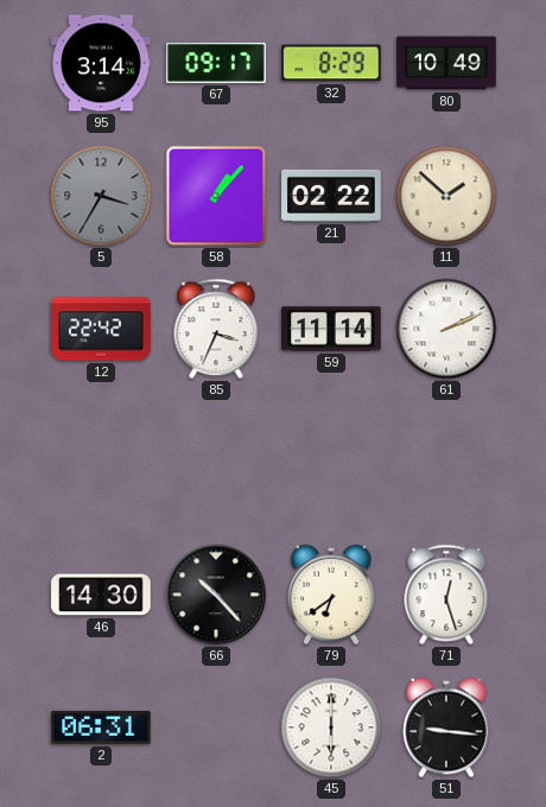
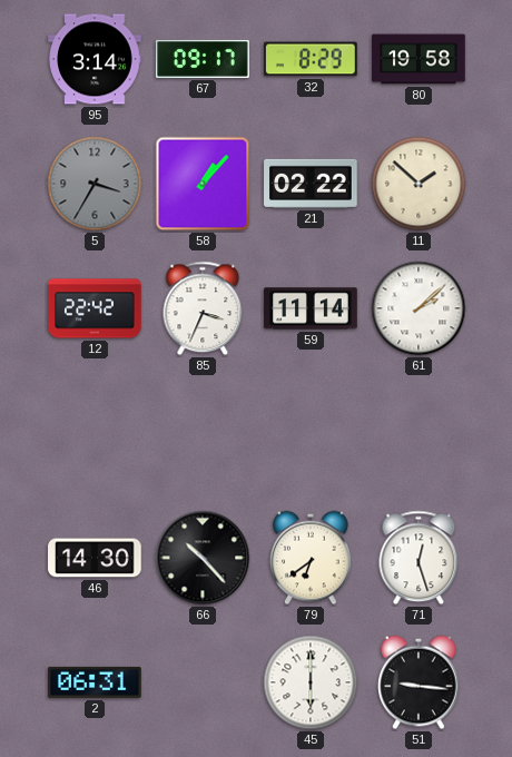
80: 10:49 -> 19:58 (419, 59)
61: 2:11 -> 2:08 (419, 308)
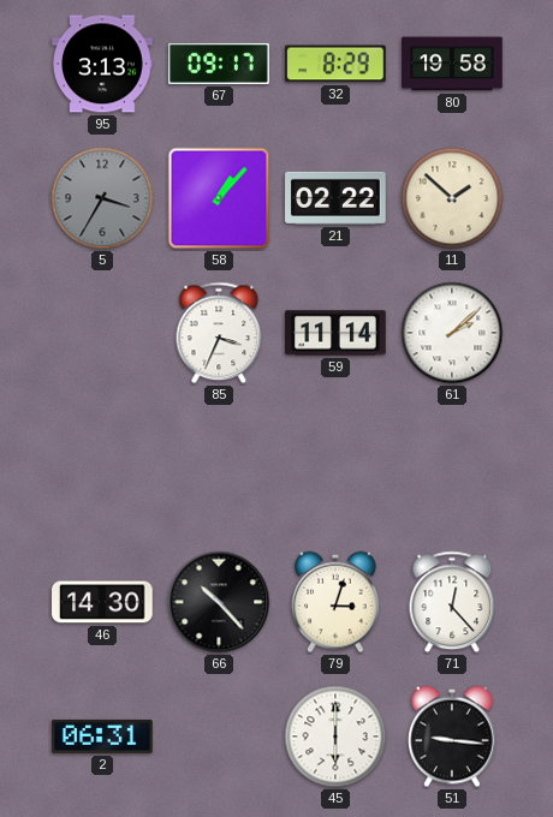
95: 3:14 -> 3:13 (102, 64)
12: 22:42 -> none (95, 308)
79: 6:39 -> 3:03 (337, 602)
71: 12:27 -> 12:23 (452, 602)
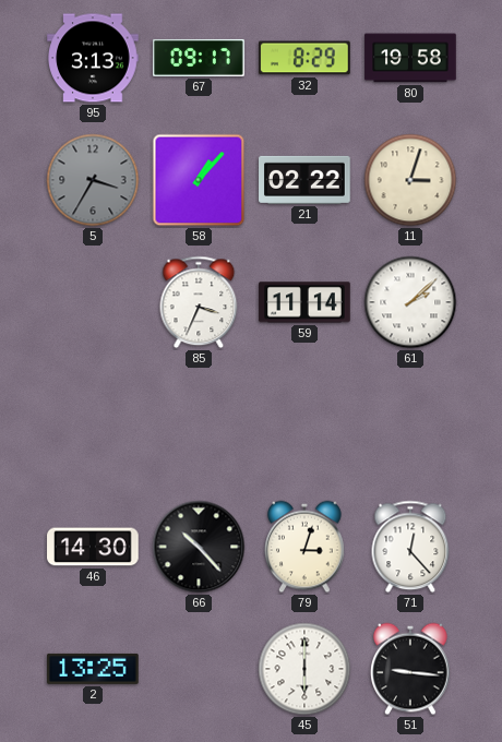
11: 1:52 -> 3:03 (410, 180)
2: 06:31 -> 13:25 (93, 669)
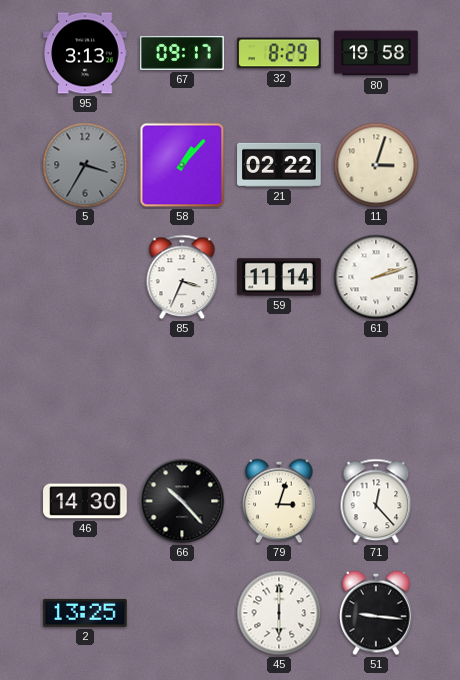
61: 2:08 -> 2:12 (376, 277)
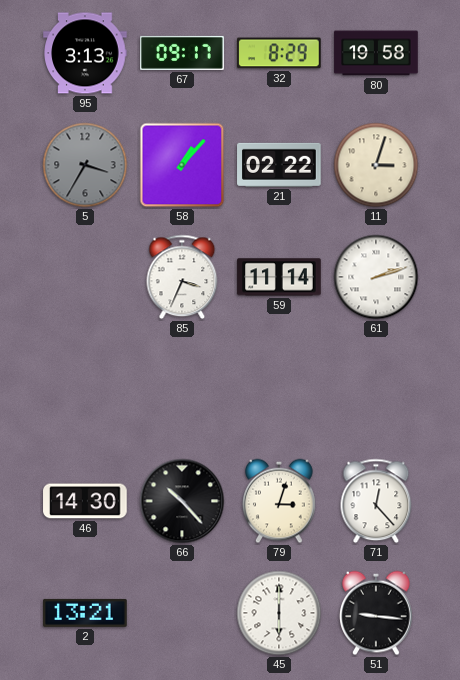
2: 13:25 -> 13:21 (85, 613)
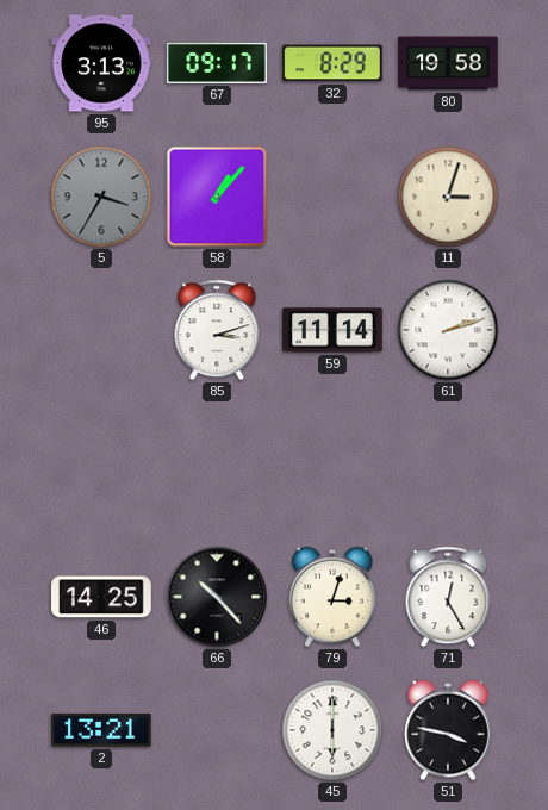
21: 02:22 -> none (279, 165)
85: 3:34 -> 3:12 (217, 330)
46: 14:30 -> 14:25 (101, 597)
71: 12:23 -> 12:25 (448, 597)
51: 9:16 -> 3:47 (449, 730)
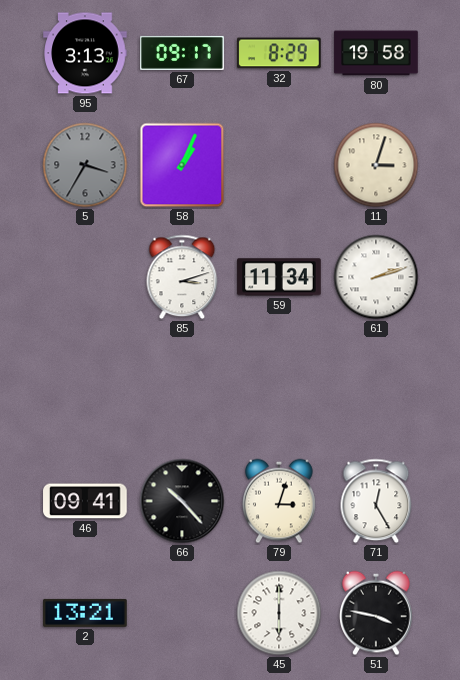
58: 1:07 -> 1:04 (182, 165)
59: 11:14 -> 11:34 (279, 277)
46: 14:25 -> 09:41 (85, 501)
